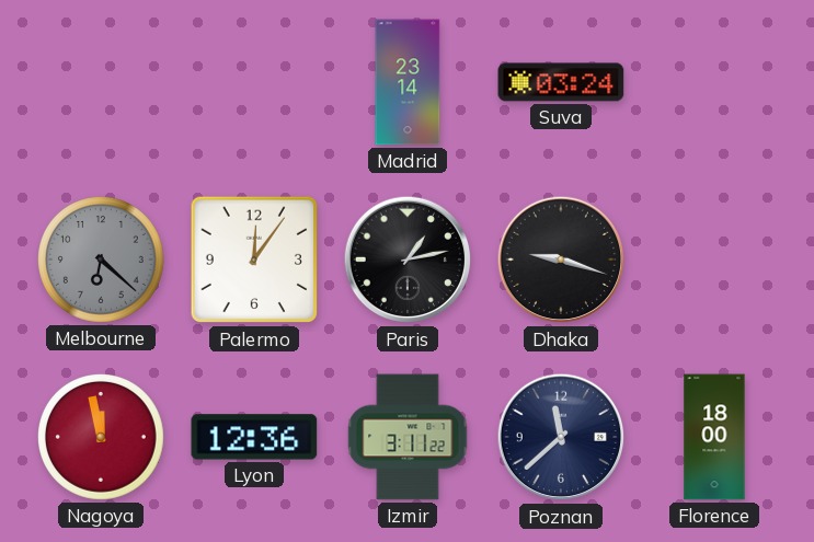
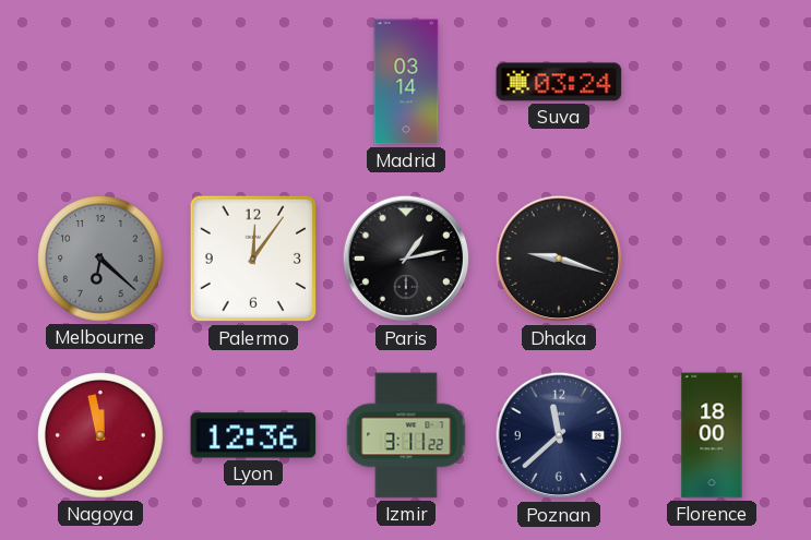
Madrid: 23:14 -> 03:14 (406, 82)
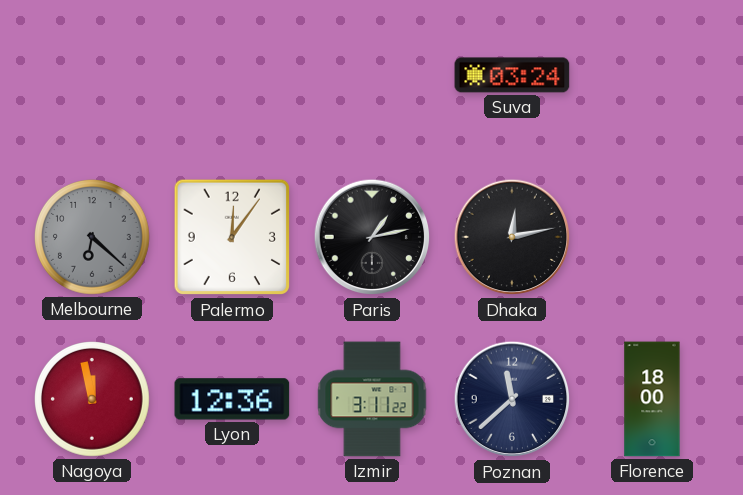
Madrid: 03:14 -> none (406, 82)
Dhaka: 9:18 -> 12:13 (512, 237)
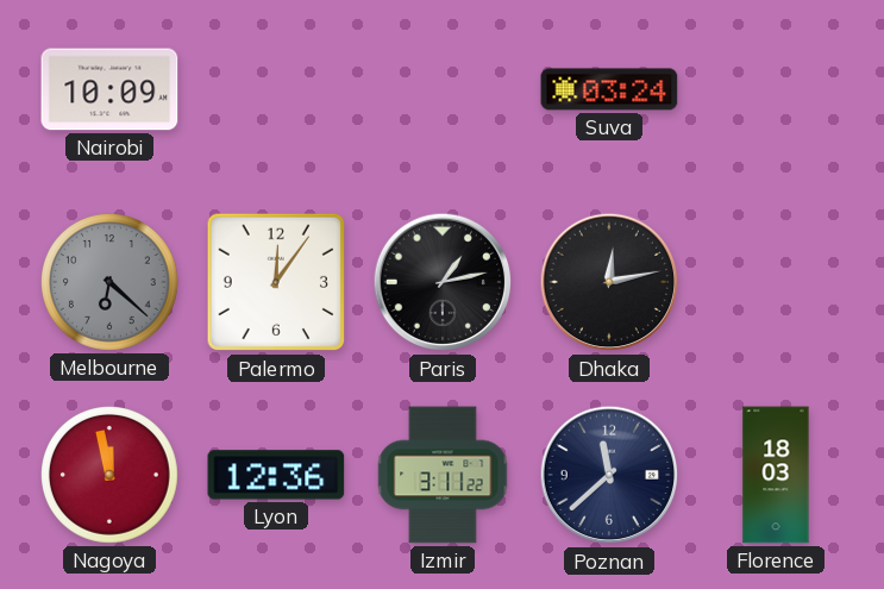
Nairobi: none -> 10:09 (109, 89)
Florence: 18:00 -> 18:03 (776, 475)
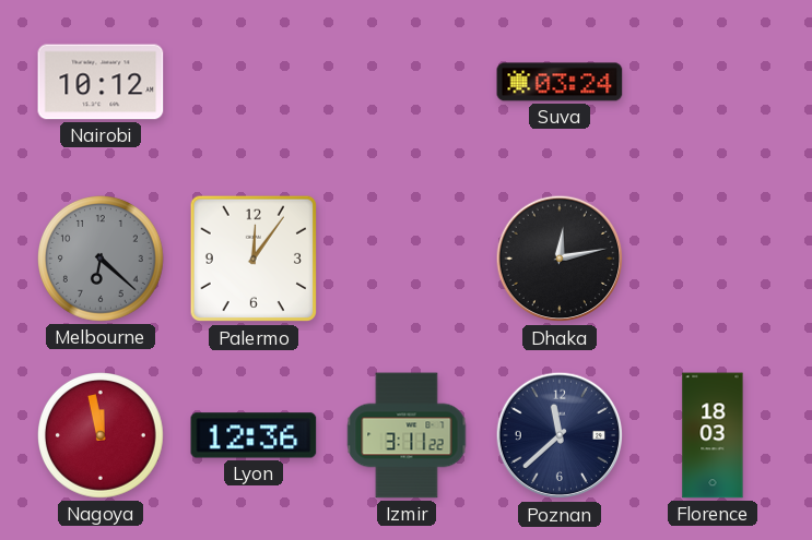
Nairobi: 10:09 -> 10:12 (101, 82)
Paris: 1:13 -> none (443, 282)
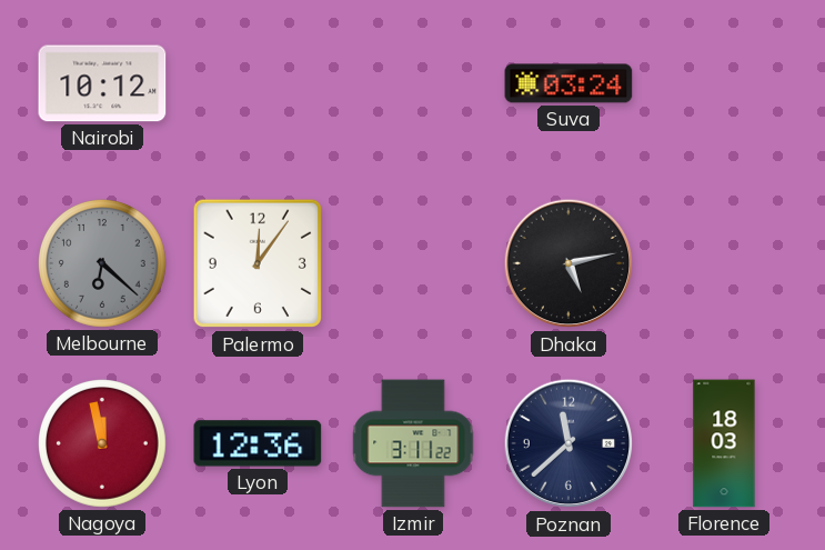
Dhaka: 12:13 -> 5:13 (569, 263)
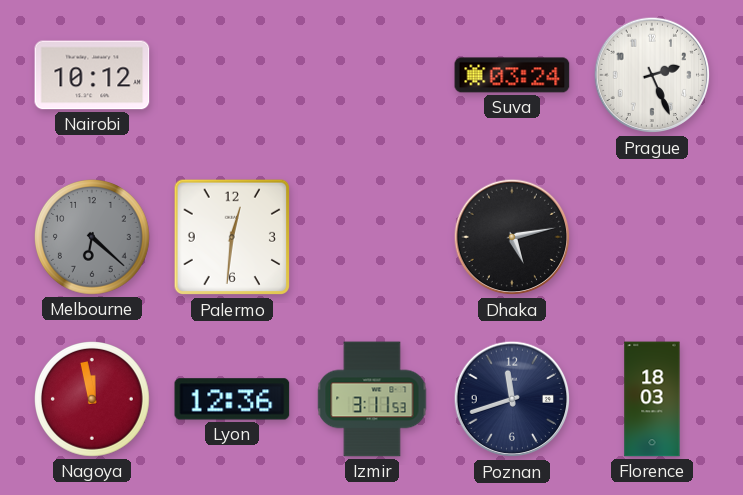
Prague: none -> 2:26 (652, 75)
Palermo: 12:06 -> 12:31 (232, 237)
Izmir: 3:11:22 -> 3:11:53 (372, 399)
Poznan: 11:38 -> 11:42 (512, 399)
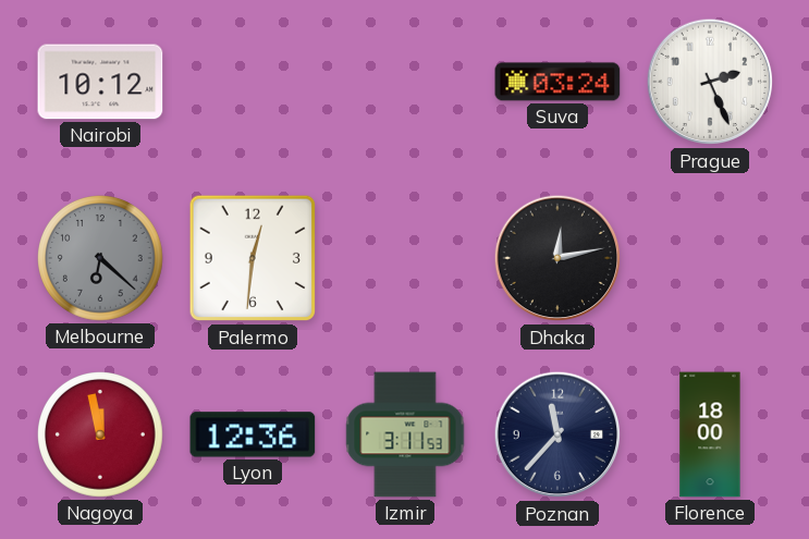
Dhaka: 5:13 -> 12:13 (557, 258)
Poznan: 11:42 -> 11:37 (557, 434)
Florence: 18:03 -> 18:00 (710, 434)
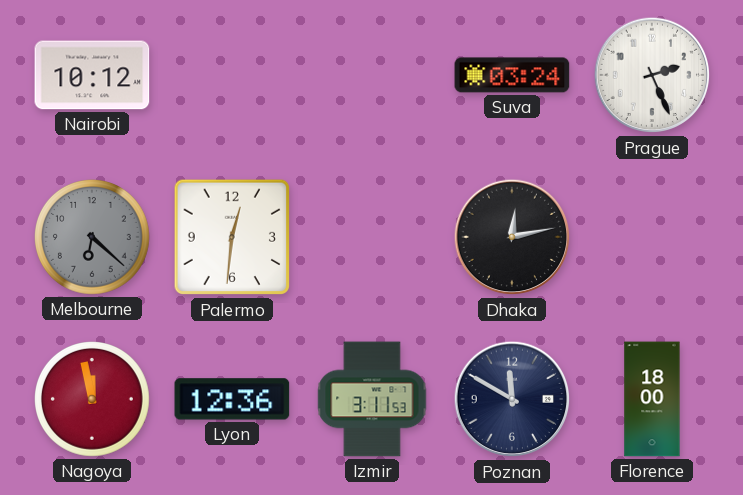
Poznan: 11:37 -> 11:50 (512, 399)
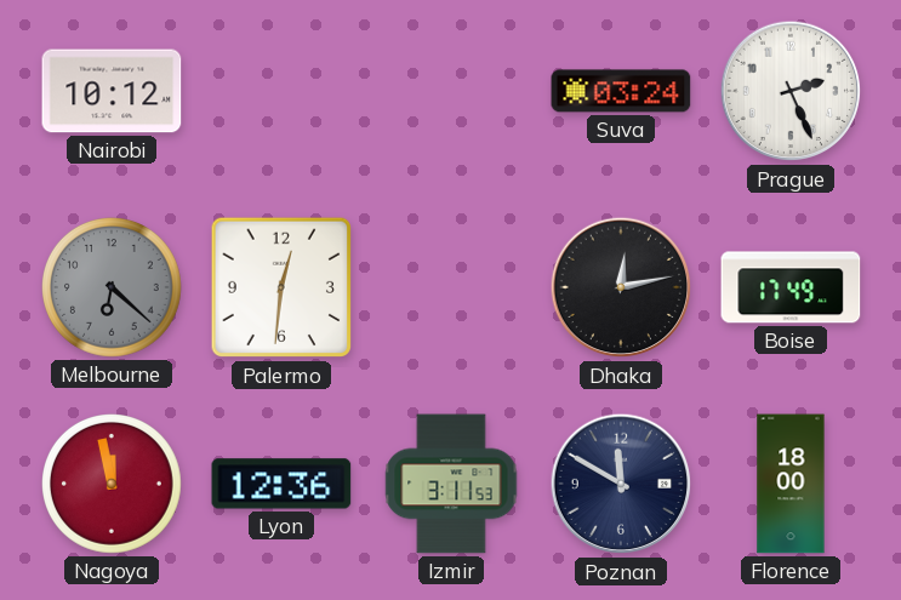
Boise: none -> 17:49 (791, 287)
